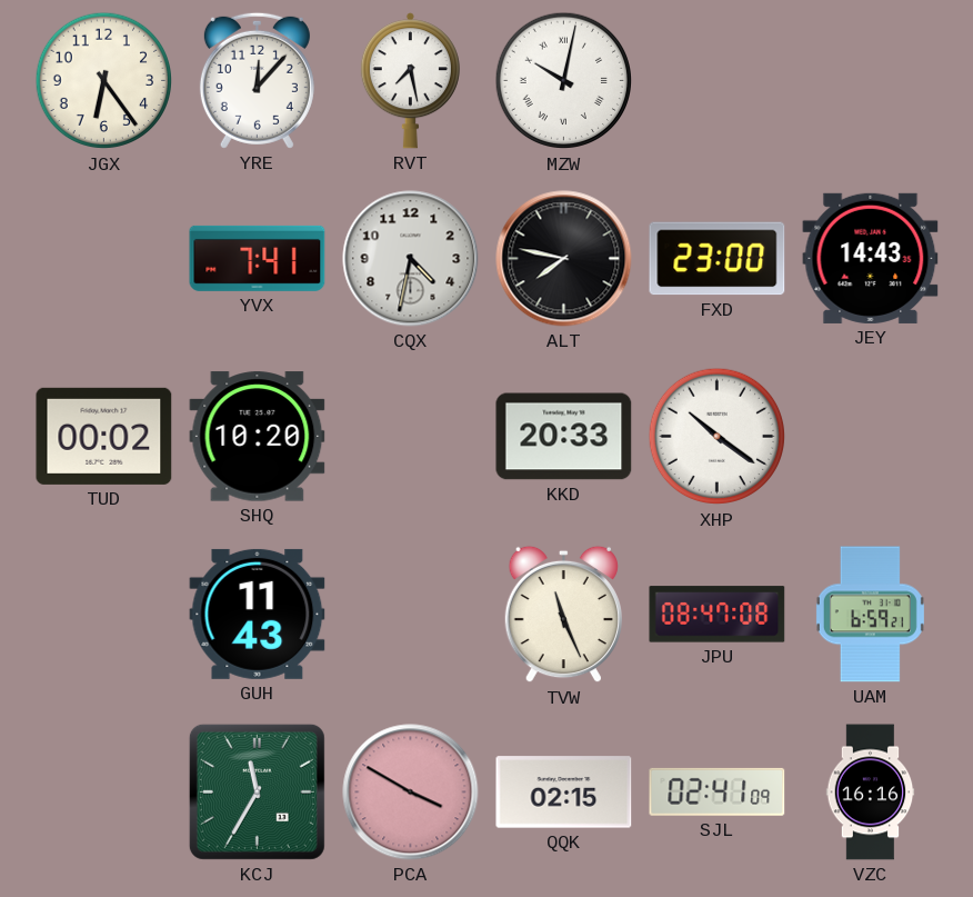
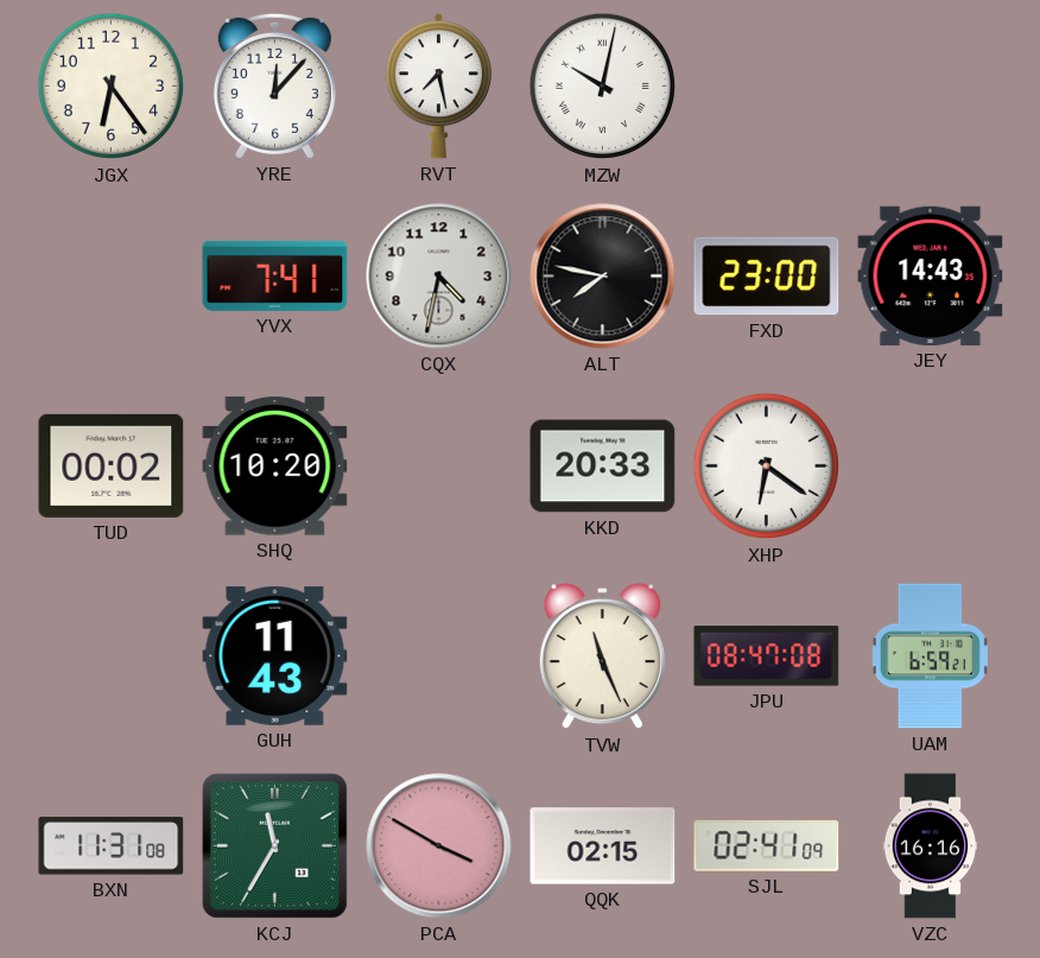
XHP: 10:21 -> 6:21 (767, 467)
BXN: none -> 11:31 (112, 846)
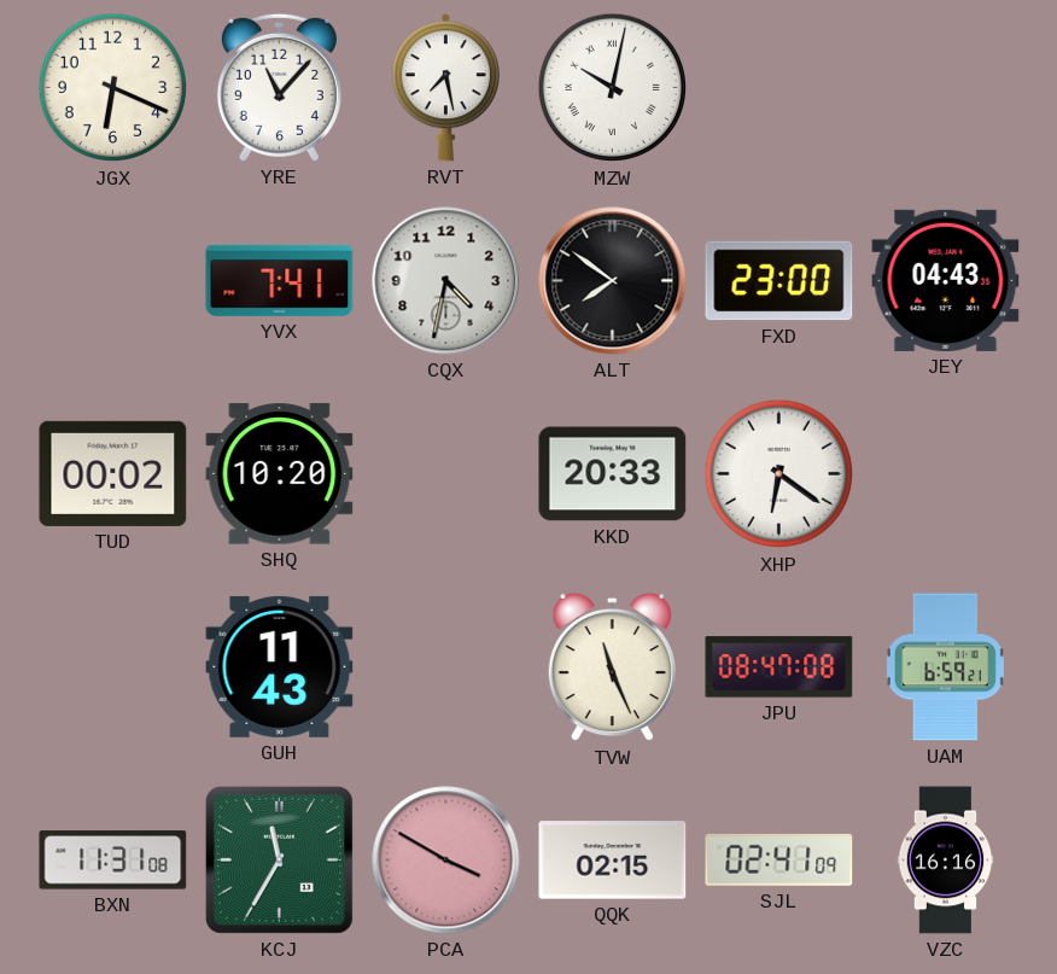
JGX: 6:24 -> 6:19 (113, 88)
YRE: 12:07 -> 11:07 (279, 87)
ALT: 7:47 -> 7:51 (613, 281)
JEY: 14:43 -> 04:43 (946, 280)
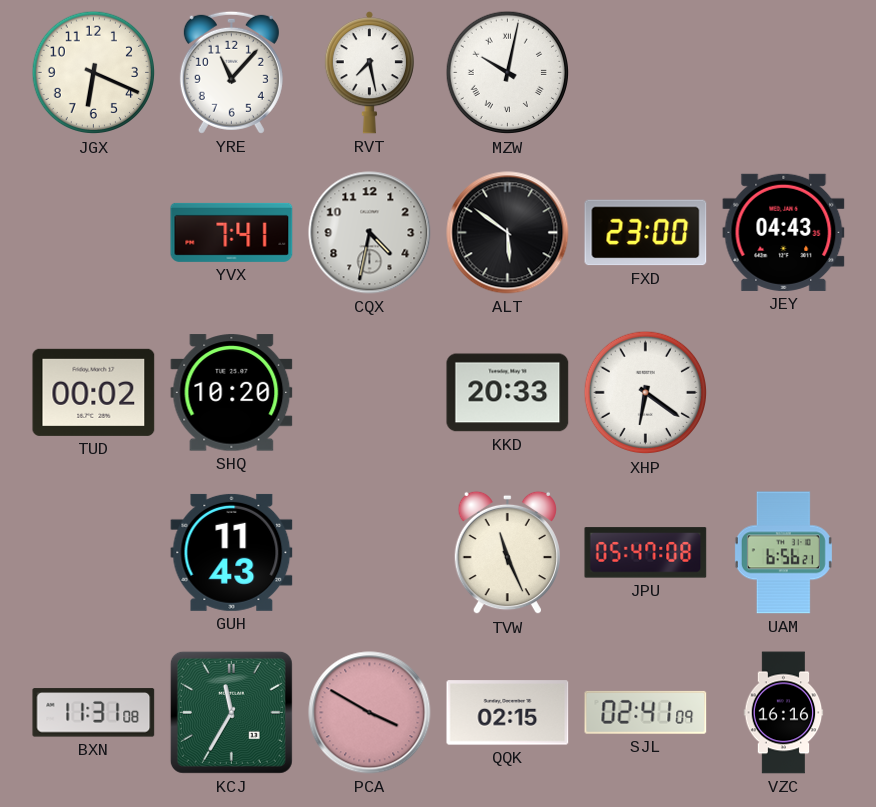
ALT: 7:51 -> 5:51 (508, 233)
JPU: 08:47 -> 05:47 (646, 553)
UAM: 6:59 -> 6:56 (783, 553)
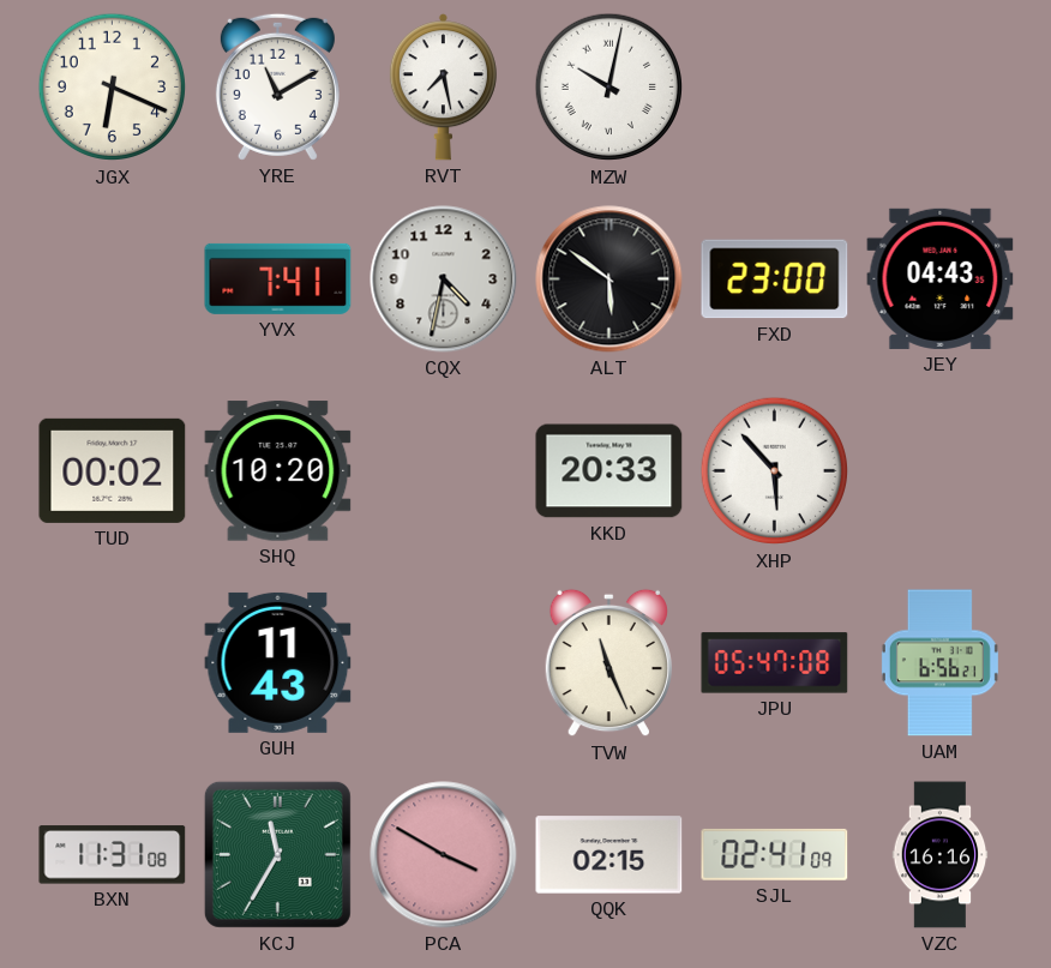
YRE: 11:07 -> 11:10 (277, 86)
XHP: 6:21 -> 5:53 (775, 471)
